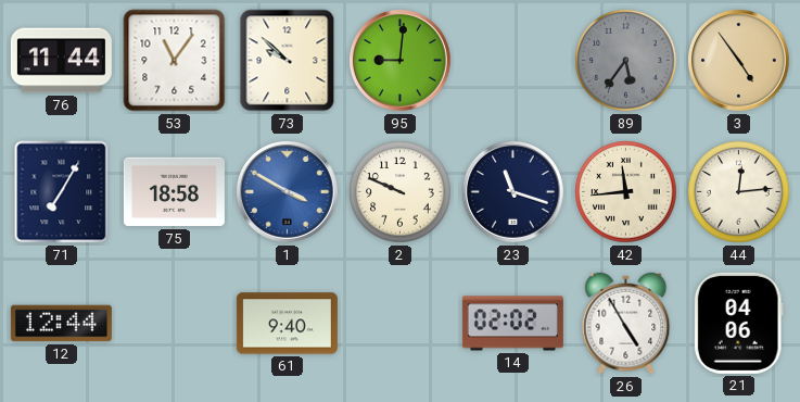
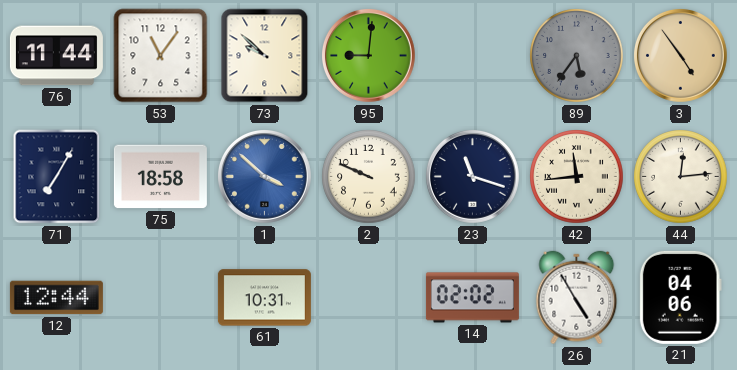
1: 3:50 -> 3:52 (265, 177)
61: 9:40 -> 10:31 (264, 298)
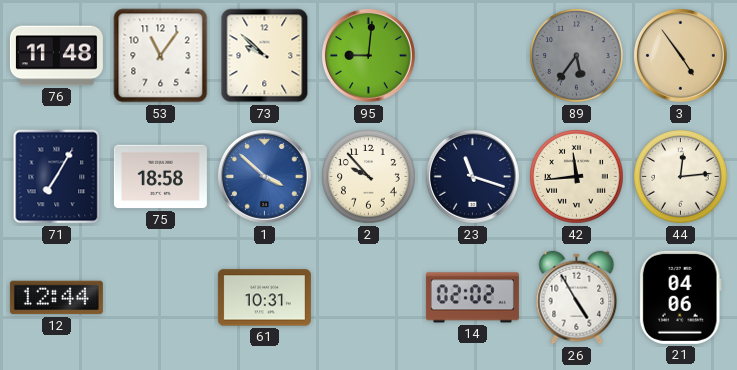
76: 11:44 -> 11:48 (56, 56)
2: 9:49 -> 9:53 (369, 177)
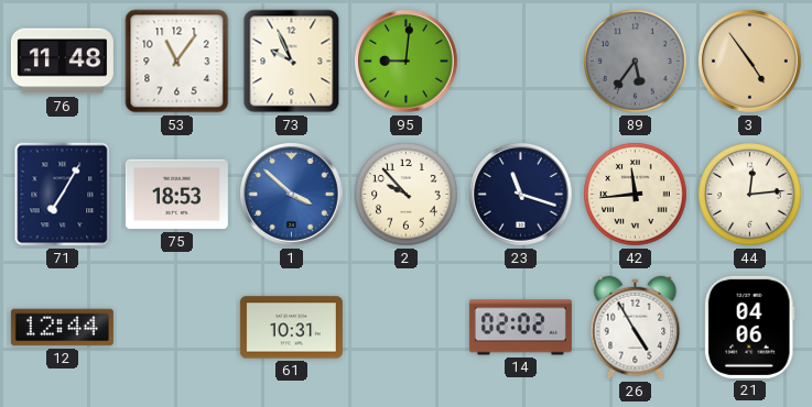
73: 9:52 -> 9:56 (292, 62)
75: 18:58 -> 18:53 (176, 195)
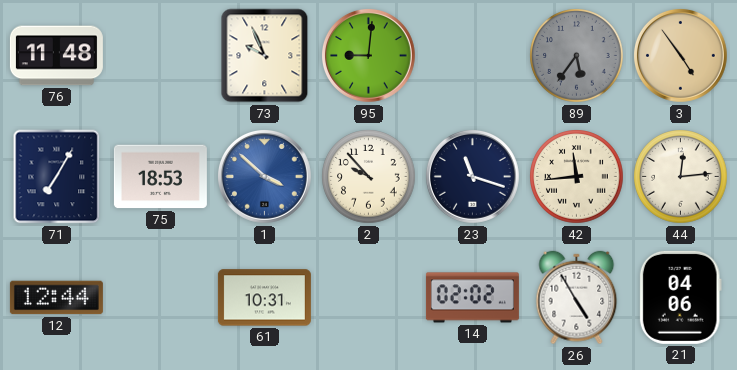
53: 11:06 -> none (177, 62)
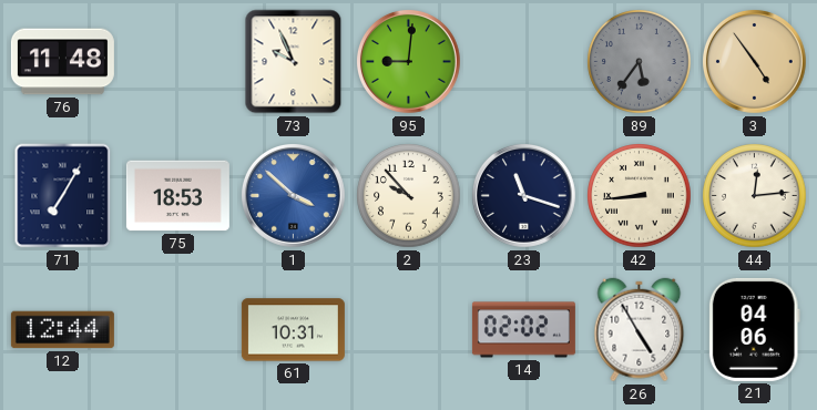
42: 11:44 -> 8:44 (640, 196)
